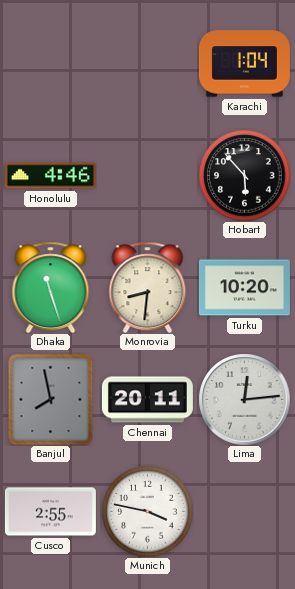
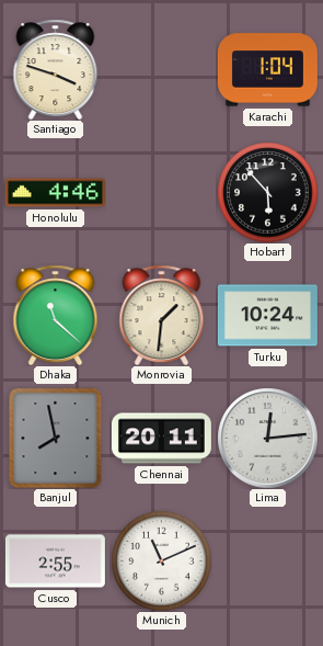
Santiago: none -> 3:48 (56, 69)
Dhaka: 11:27 -> 11:22 (56, 315)
Monrovia: 8:31 -> 1:31 (162, 315)
Turku: 10:20 -> 10:24 (267, 316)
Munich: 3:47 -> 11:11 (161, 560)
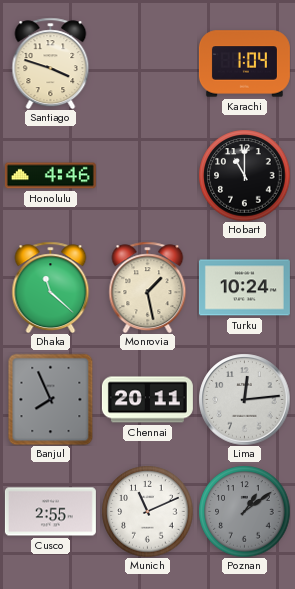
Hobart: 5:53 -> 11:00 (244, 175)
Monrovia: 1:31 -> 1:28 (148, 287)
Banjul: 7:58 -> 7:56 (51, 399)
Poznan: none -> 1:09 (244, 511)
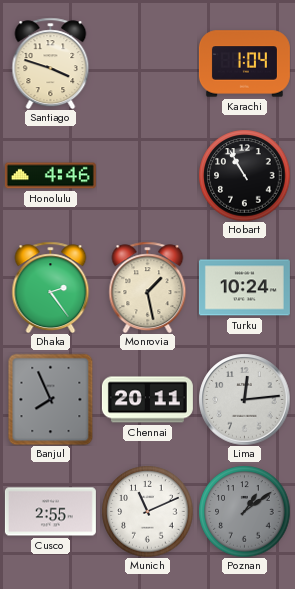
Hobart: 11:00 -> 10:55 (244, 175)
Dhaka: 11:22 -> 2:24 (51, 287)
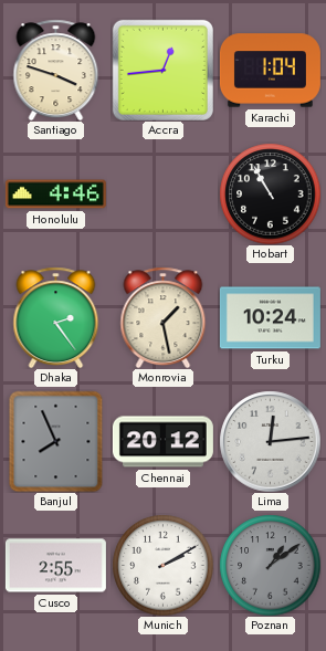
Accra: none -> 12:44 (162, 70)
Chennai: 20:11 -> 20:12 (162, 442)
Munich: 11:11 -> 2:10 (162, 565)
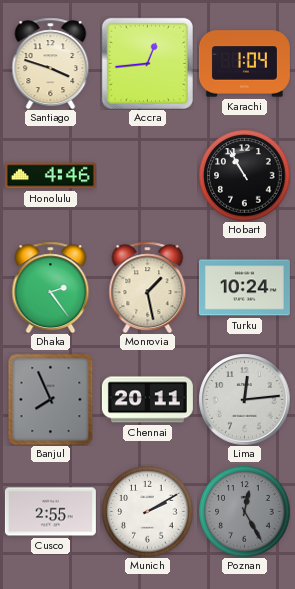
Chennai: 20:12 -> 20:11 (147, 400)
Poznan: 1:09 -> 12:25 (244, 511)
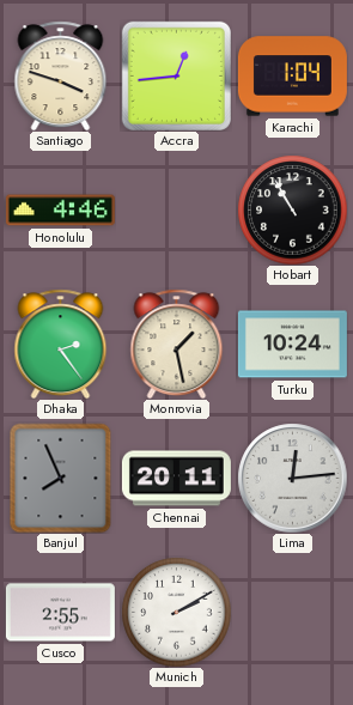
Poznan: 12:25 -> none (244, 511)
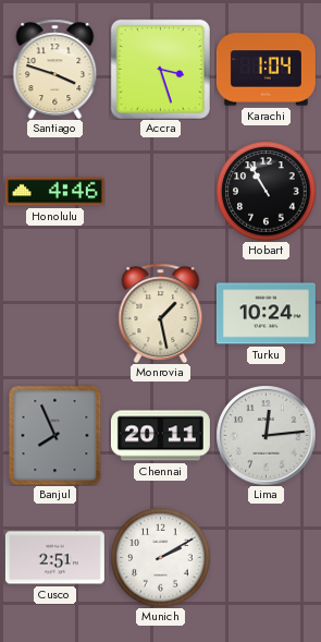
Accra: 12:44 -> 3:27 (160, 69)
Dhaka: 2:24 -> none (61, 344)
Cusco: 2:55 -> 2:51 (54, 558)
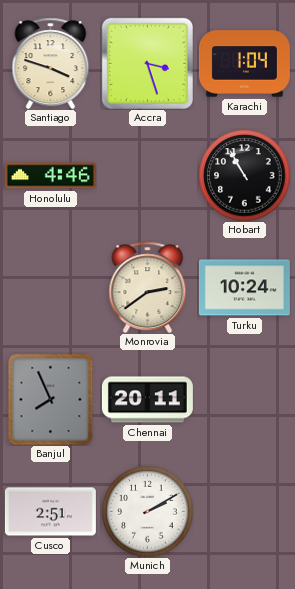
Monrovia: 1:28 -> 2:39 (148, 287)
Lima: 12:14 -> none (266, 435)
